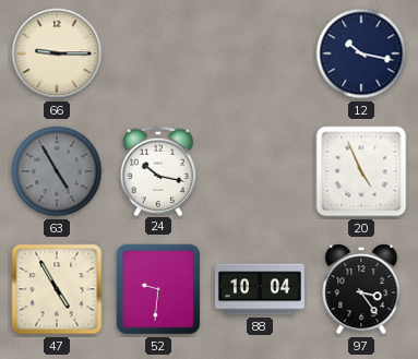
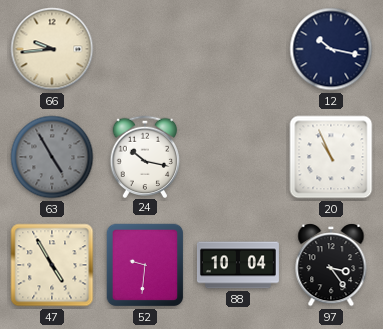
66: 9:15 -> 9:44 (52, 49)
20: 4:56 -> 10:56 (331, 157)
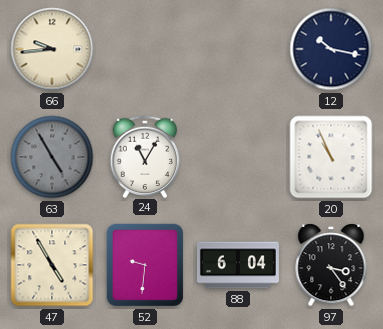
24: 10:17 -> 11:05 (145, 156)
88: 10:04 -> 6:04 (238, 265)
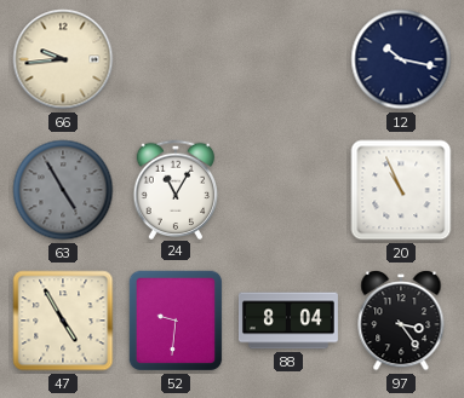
88: 6:04 -> 8:04 (288, 321)
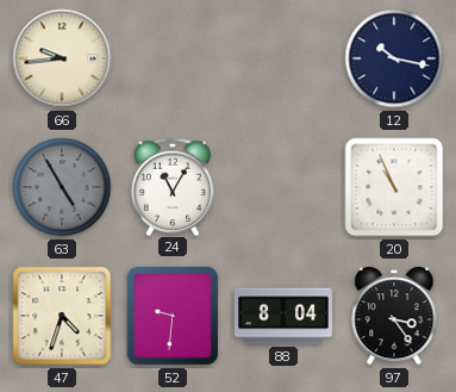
47: 4:55 -> 4:33 (62, 316)
